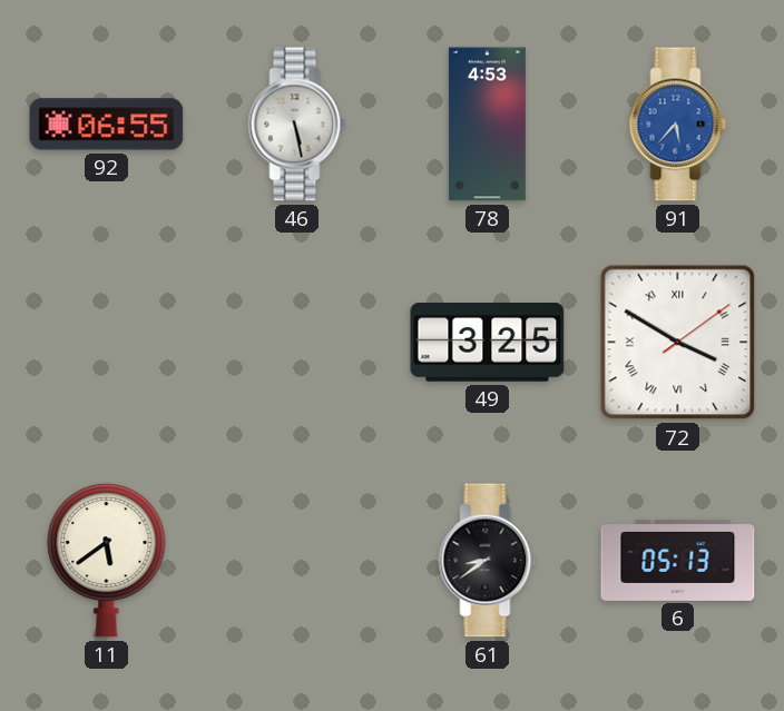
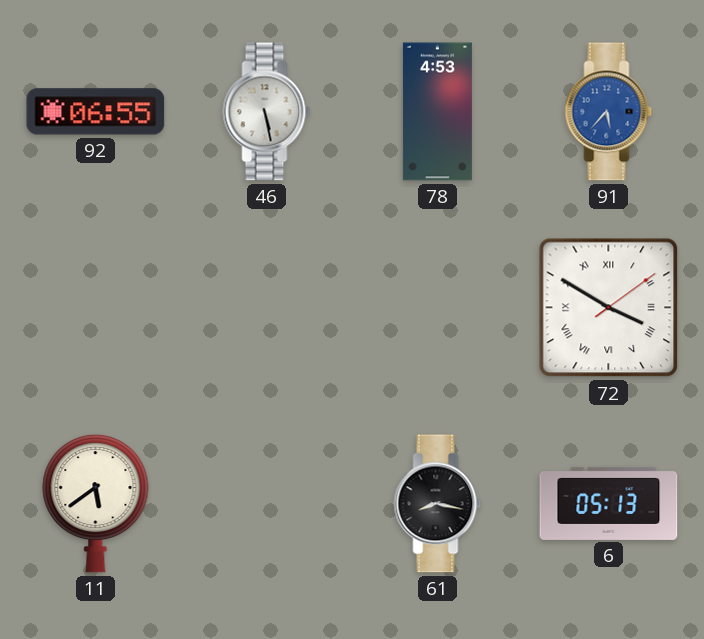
49: 3:25 -> none (488, 343)
61: 8:39 -> 8:17 (438, 504)
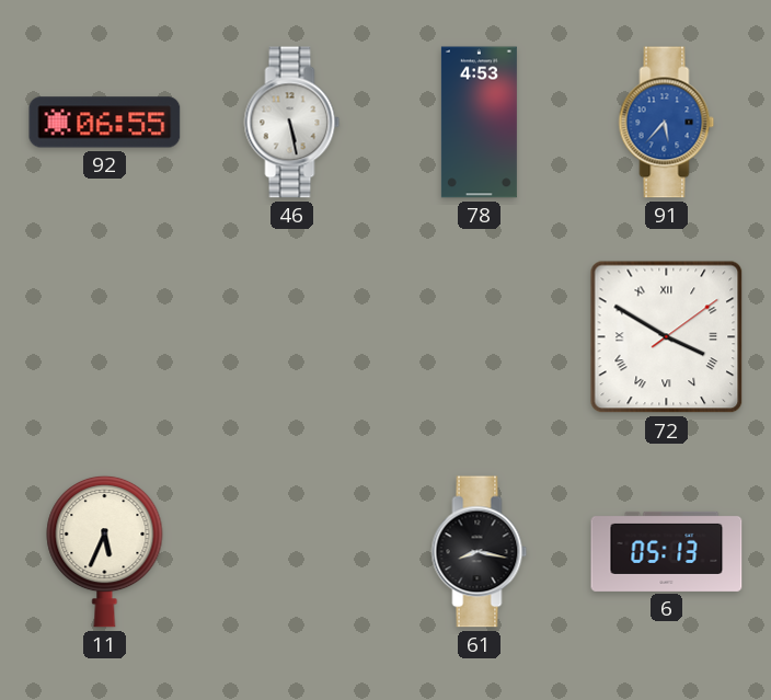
11: 5:39 -> 5:34 (105, 551)
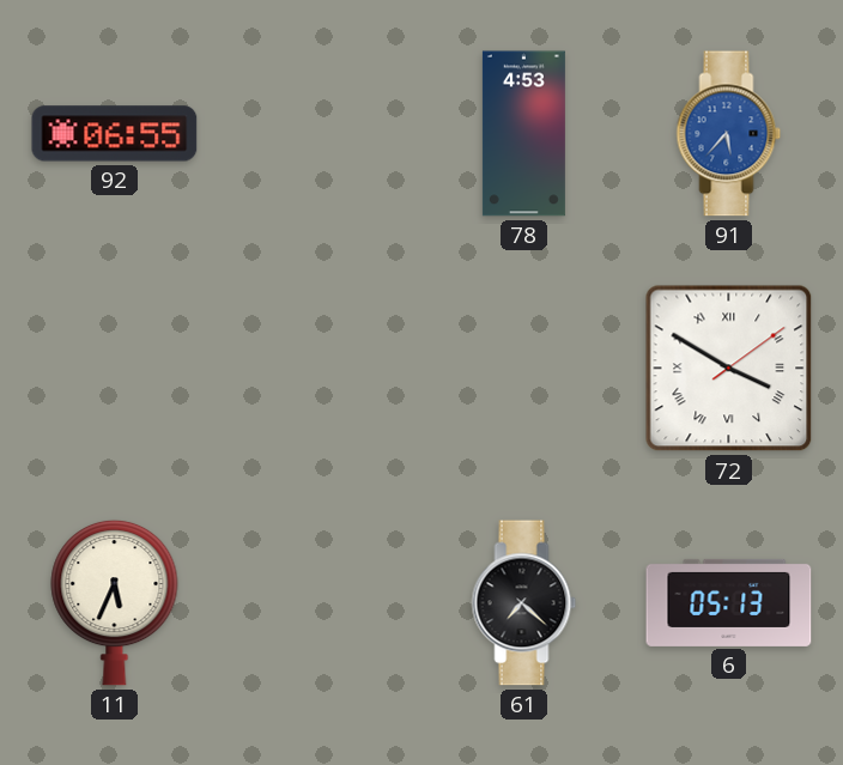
46: 5:28 -> none (292, 123)
61: 8:17 -> 7:22 (524, 603)
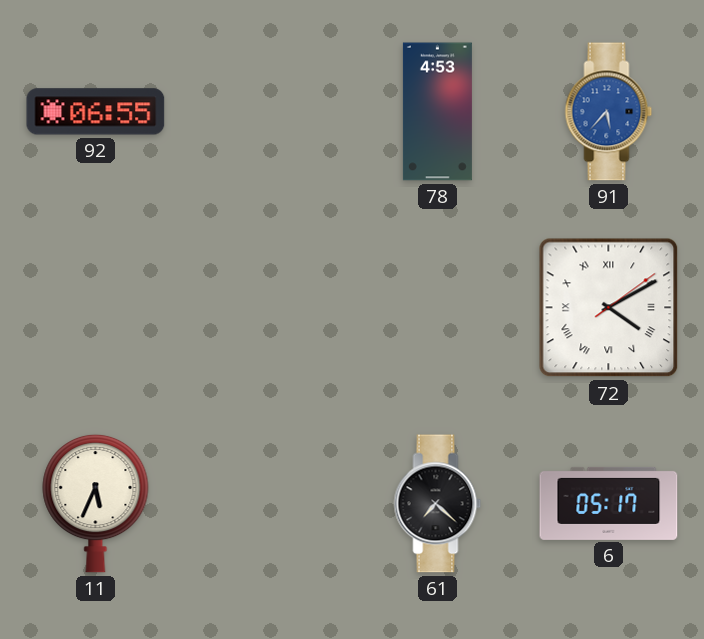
72: 3:50 -> 4:10 (609, 308)
6: 05:13 -> 05:17 (609, 503)
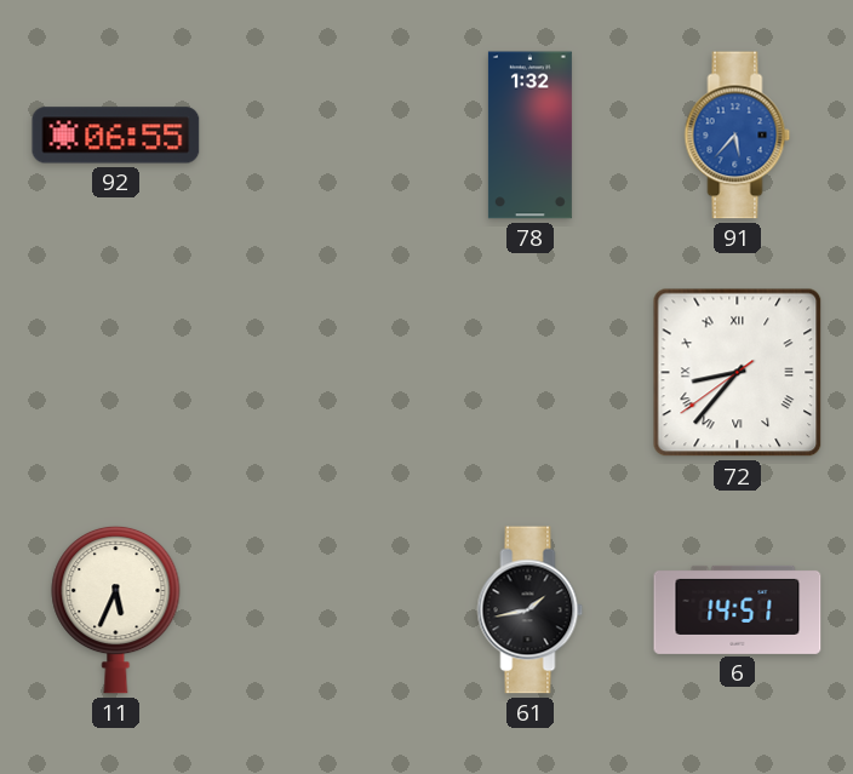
78: 4:53 -> 1:32 (529, 136)
72: 4:10 -> 8:36 (738, 373)
61: 7:22 -> 1:43 (531, 610)
6: 05:17 -> 14:51 (738, 609)
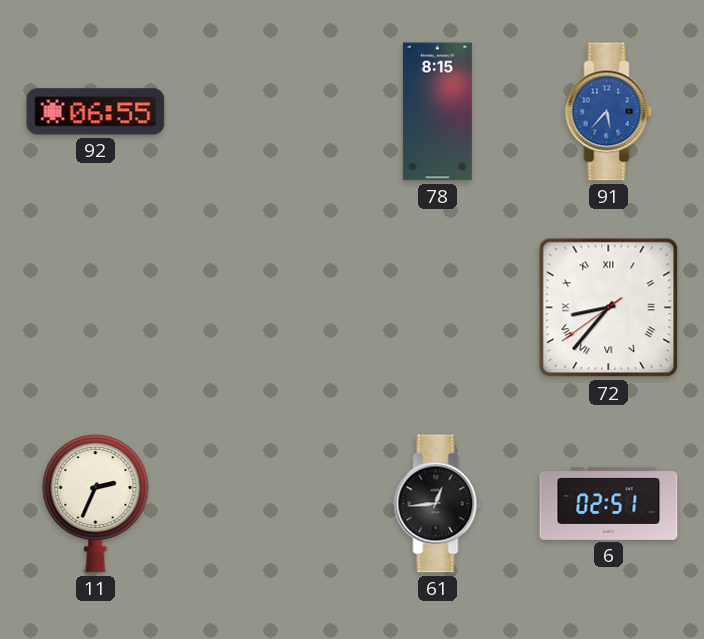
78: 1:32 -> 8:15 (437, 112)
11: 5:34 -> 2:34 (96, 503)
61: 1:43 -> 12:44 (438, 504)
6: 14:51 -> 02:51 (609, 503)
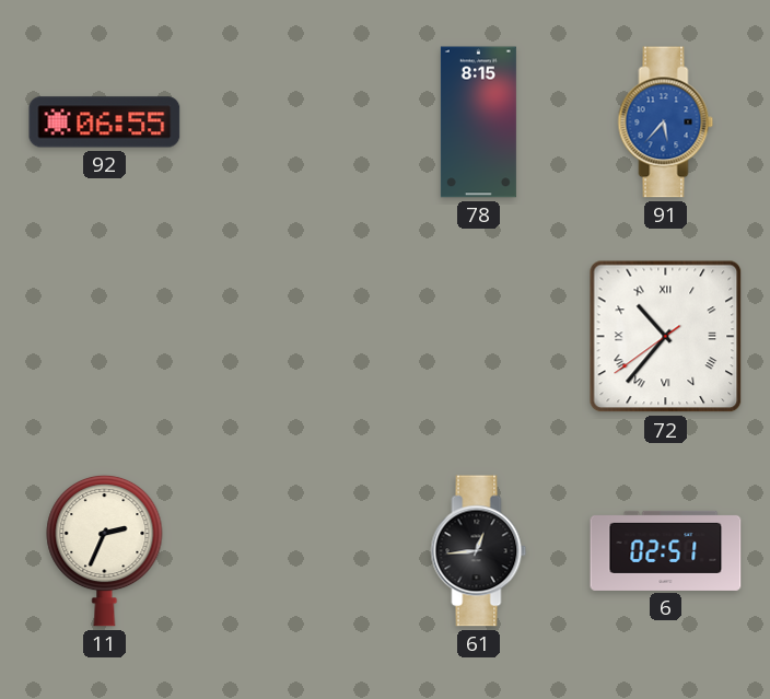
72: 8:36 -> 10:36 (666, 337)
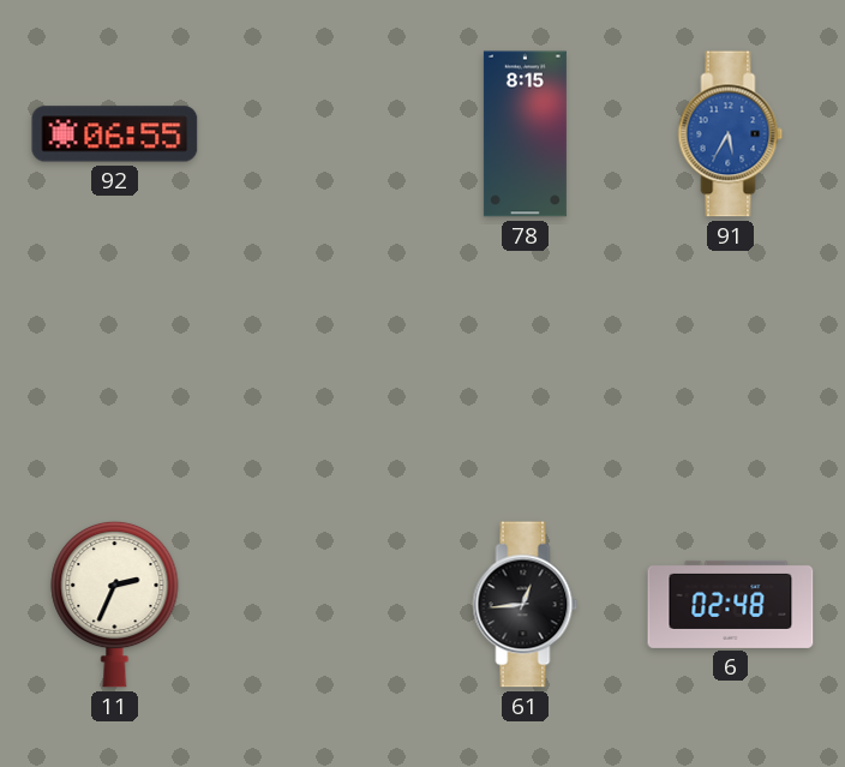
91: 5:37 -> 5:35 (731, 134)
72: 10:36 -> none (666, 337)
6: 02:51 -> 02:48 (731, 604)
